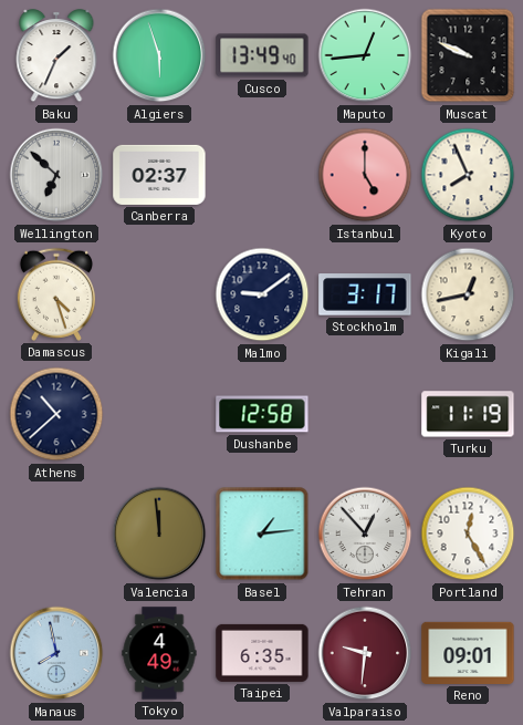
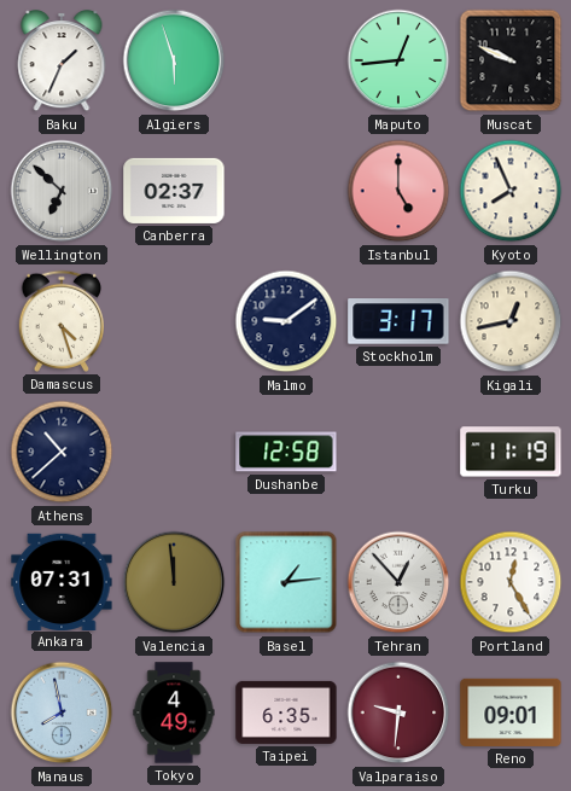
Cusco: 13:49 -> none (262, 55)
Ankara: none -> 07:31 (62, 581)
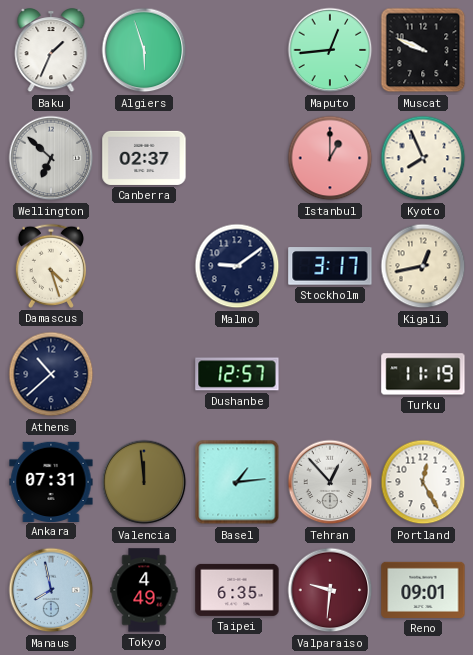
Istanbul: 5:00 -> 1:00 (330, 158)
Dushanbe: 12:58 -> 12:57 (237, 374)
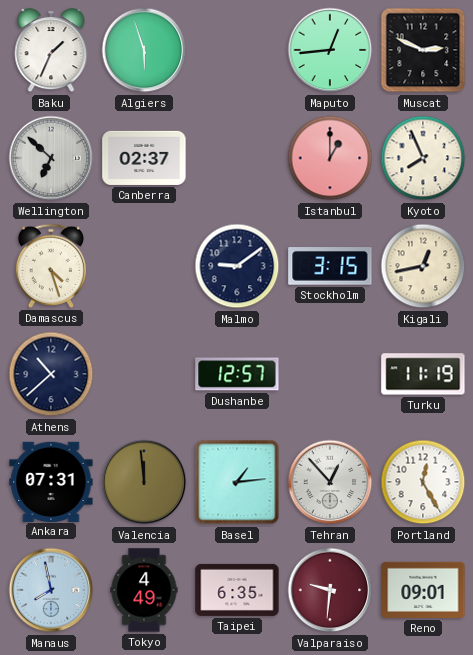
Muscat: 9:49 -> 2:49 (423, 50)
Stockholm: 3:17 -> 3:15 (330, 266)
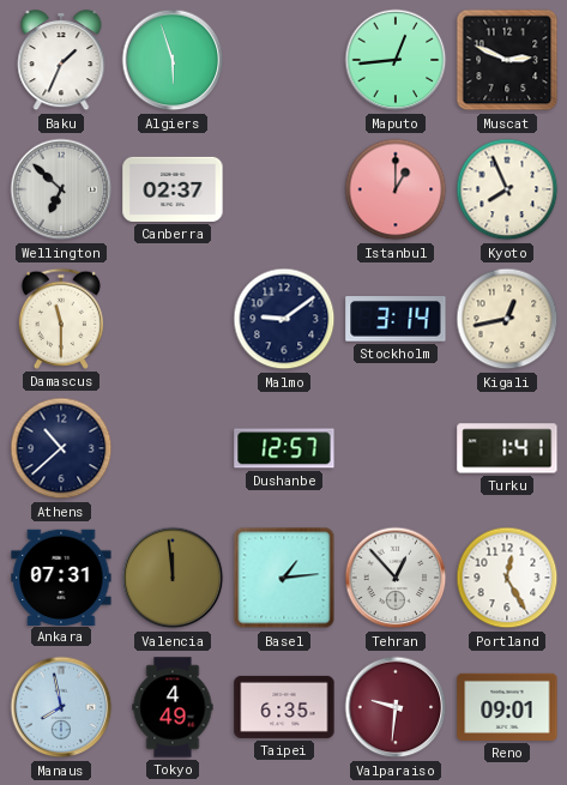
Damascus: 4:27 -> 11:30 (61, 319)
Stockholm: 3:15 -> 3:14 (396, 319)
Turku: 11:19 -> 1:41 (507, 448)
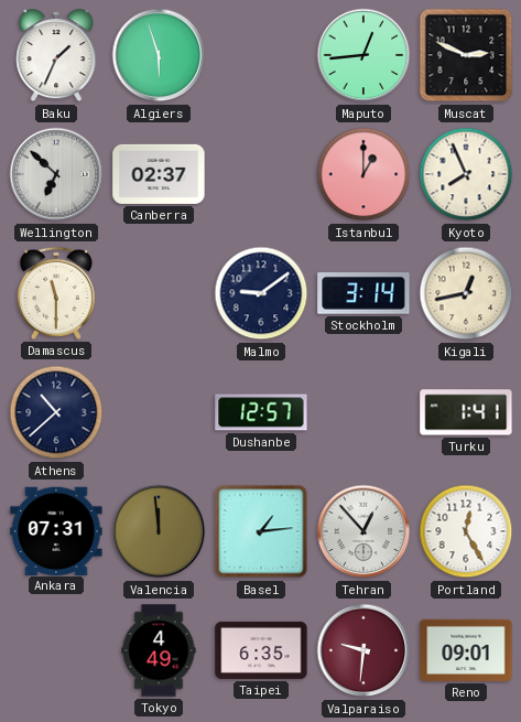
Manaus: 7:58 -> none (61, 707)
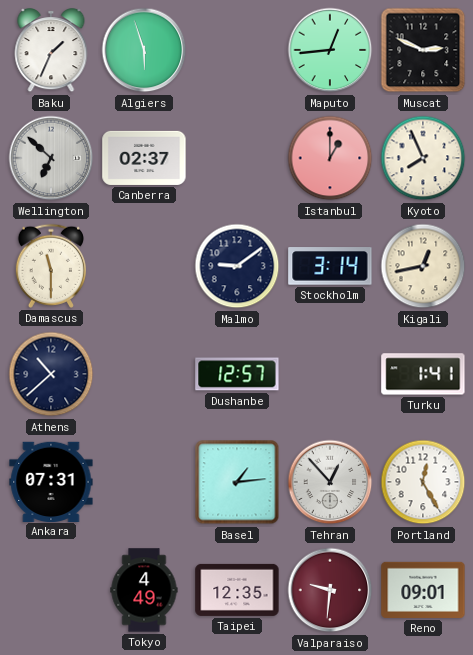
Valencia: 11:59 -> none (159, 531)
Taipei: 6:35 -> 12:35 (237, 590)
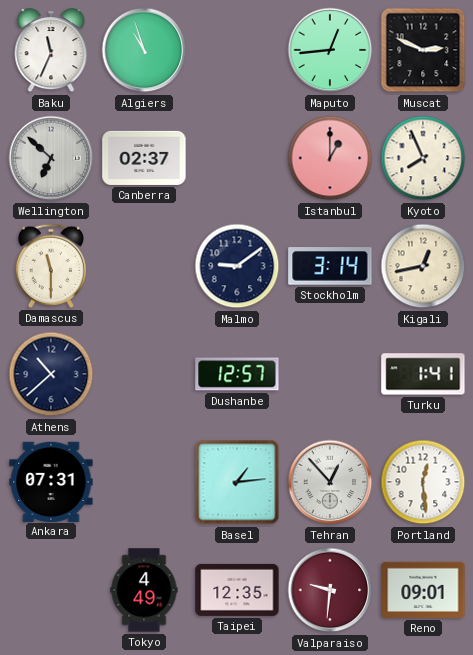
Baku: 1:34 -> 11:34 (51, 51)
Algiers: 5:57 -> 10:57 (144, 50)
Portland: 12:25 -> 12:29 (423, 482)
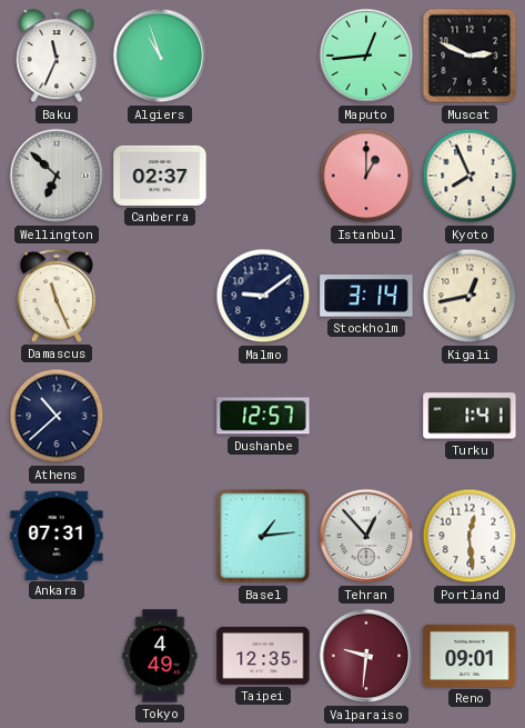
Damascus: 11:30 -> 11:26 (57, 296)
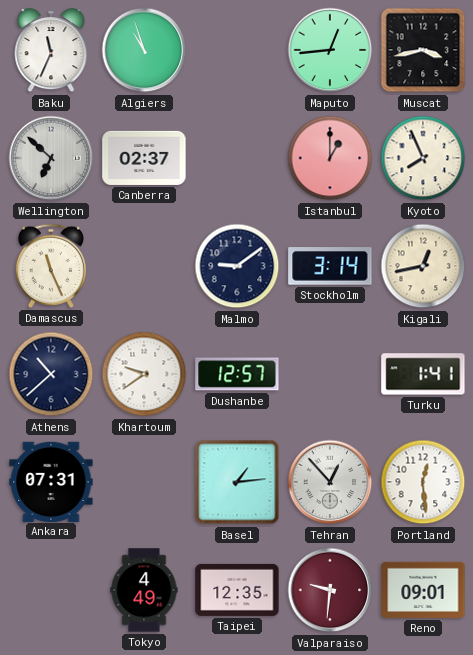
Muscat: 2:49 -> 3:43 (423, 50)
Khartoum: none -> 9:39 (144, 374)
